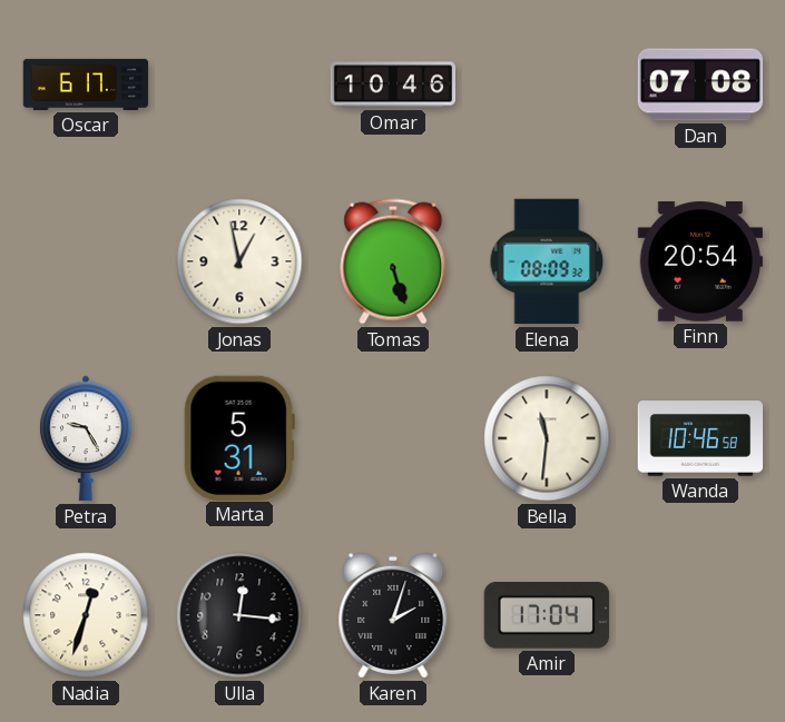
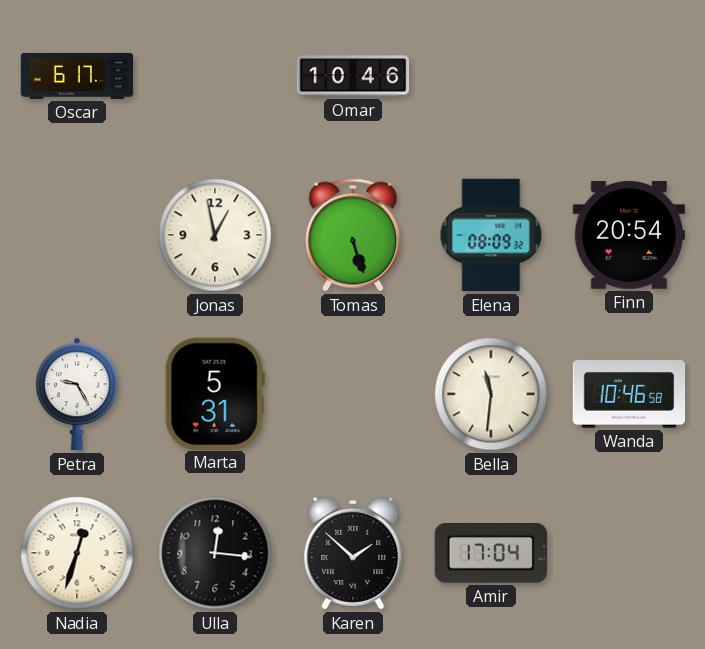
Dan: 07:08 -> none (700, 85)
Karen: 2:03 -> 1:52 (353, 553)
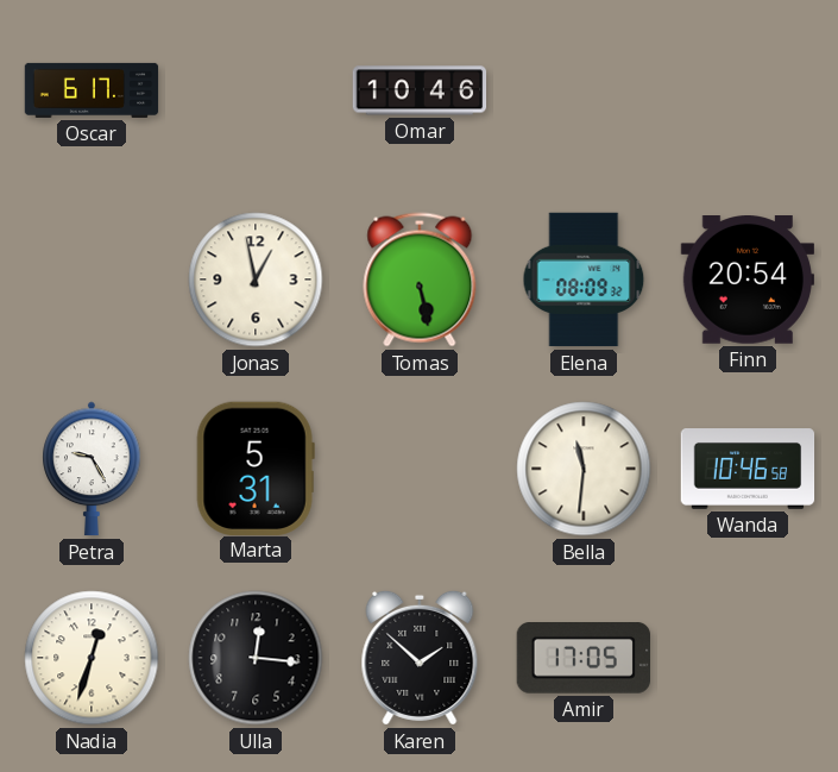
Tomas: 5:27 -> 5:28 (420, 280)
Amir: 17:04 -> 17:05 (582, 659)
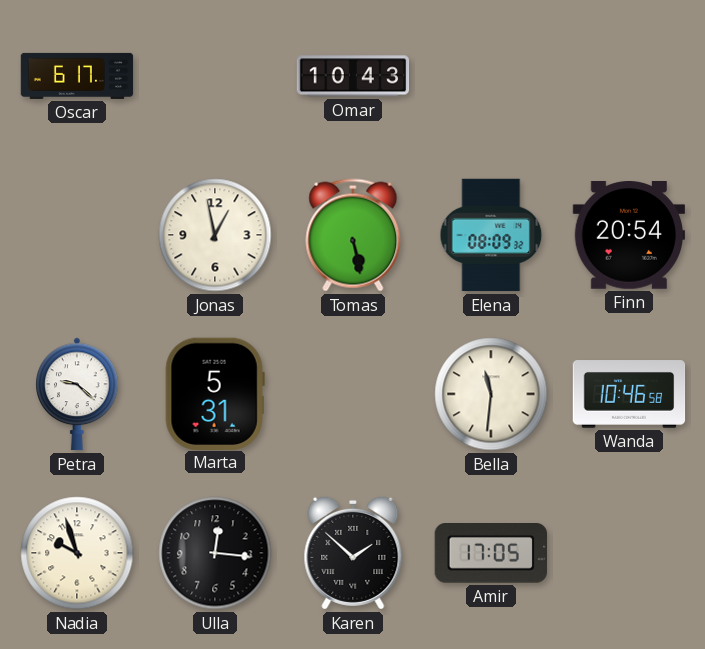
Omar: 10:46 -> 10:43 (353, 76)
Petra: 9:25 -> 9:22 (77, 394)
Nadia: 12:33 -> 9:57 (77, 553)
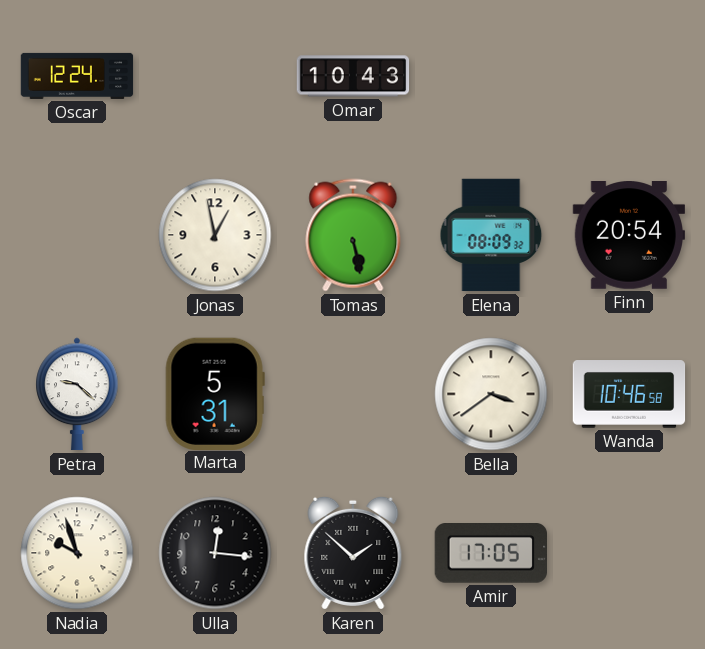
Oscar: 6:17 -> 12:24 (77, 76)
Bella: 11:31 -> 3:39 (491, 394)
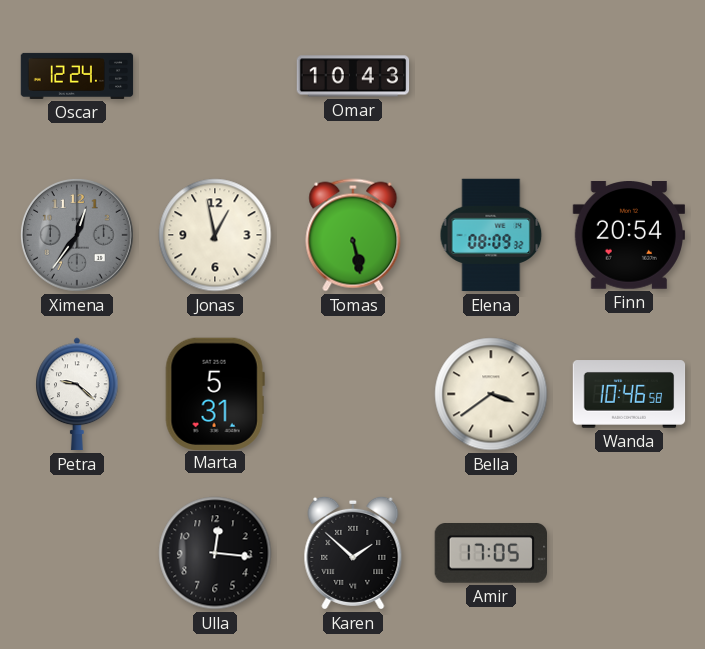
Ximena: none -> 12:36 (77, 235)
Nadia: 9:57 -> none (77, 553)
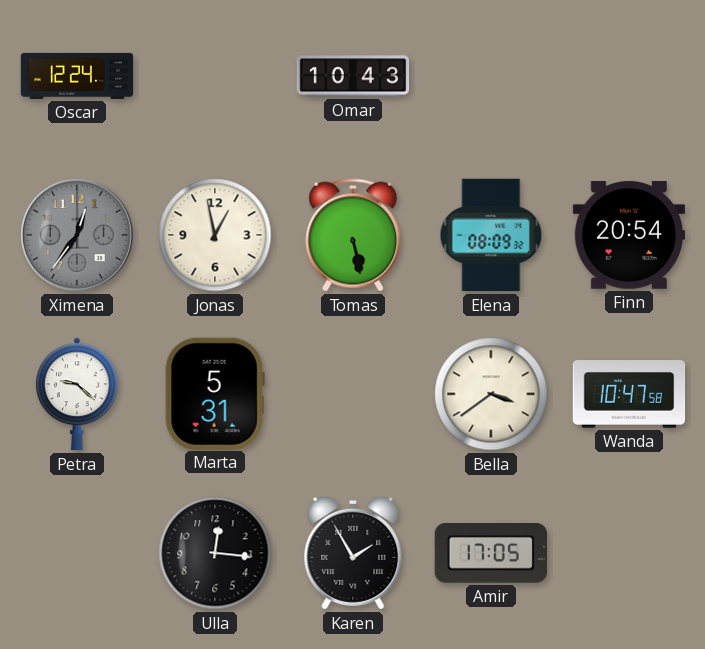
Wanda: 10:46 -> 10:47 (629, 394)
Karen: 1:52 -> 1:55 (353, 553)
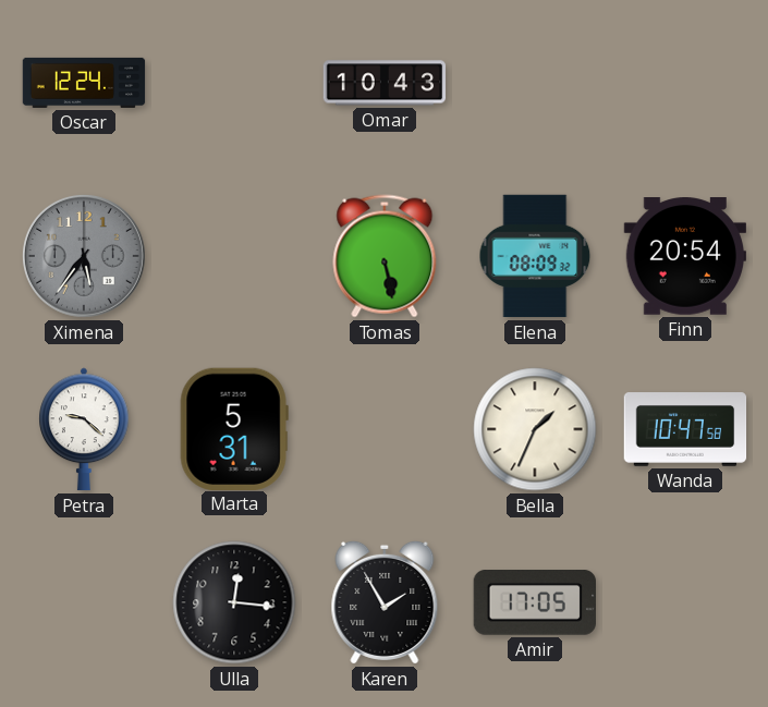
Ximena: 12:36 -> 5:36 (84, 256)
Jonas: 12:58 -> none (215, 235)
Bella: 3:39 -> 1:34 (535, 429)
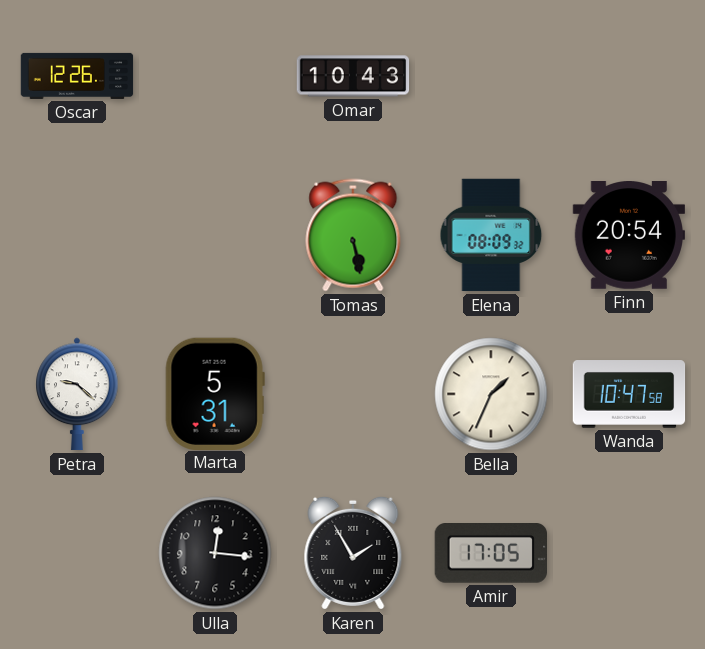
Oscar: 12:24 -> 12:26 (77, 76)
Ximena: 5:36 -> none (84, 256)
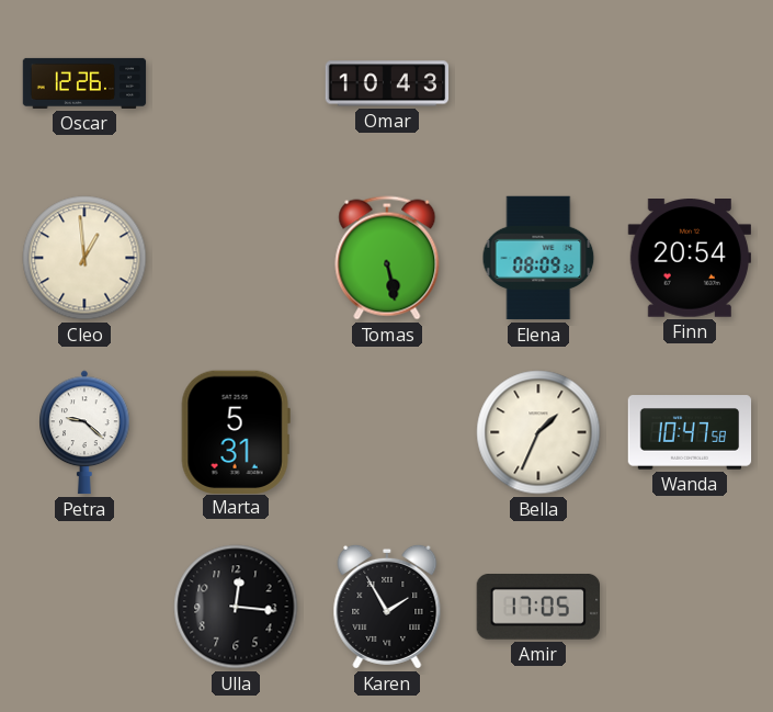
Cleo: none -> 12:59 (84, 258)
